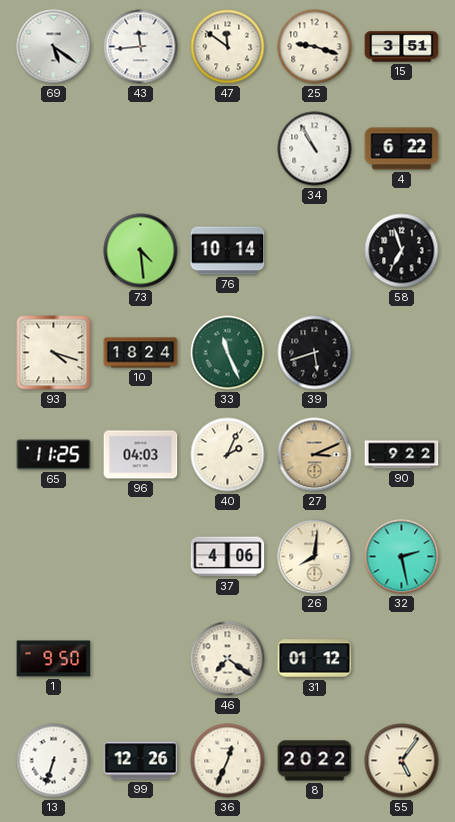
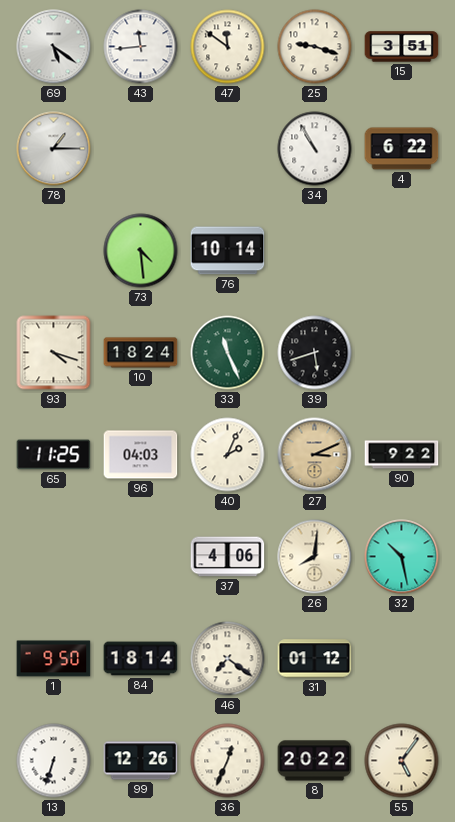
78: none -> 1:15 (54, 149)
58: 6:57 -> none (402, 251)
32: 2:28 -> 10:28 (402, 557)
84: none -> 18:14 (141, 659)
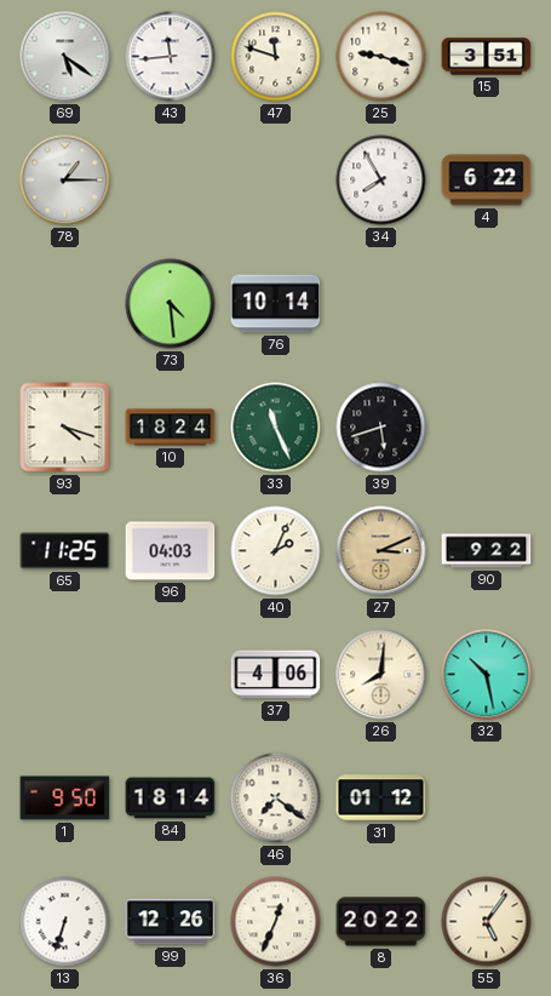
47: 11:51 -> 11:48 (276, 57)
34: 10:55 -> 7:55 (381, 181)
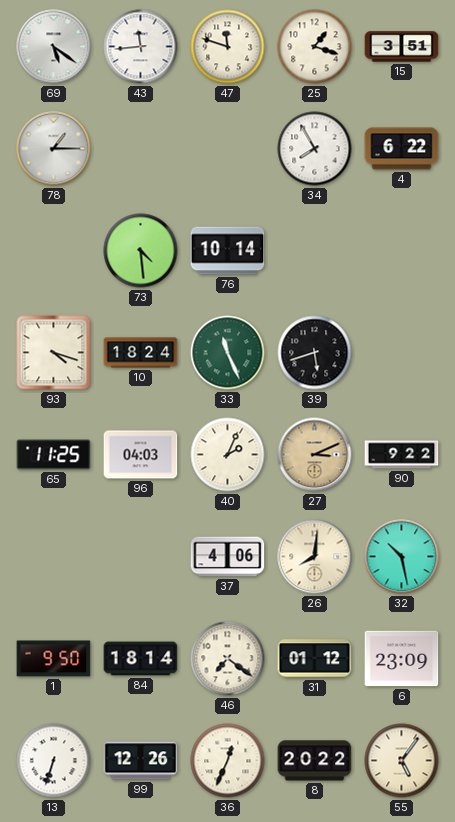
25: 9:18 -> 1:18 (315, 47)
6: none -> 23:09 (402, 659)
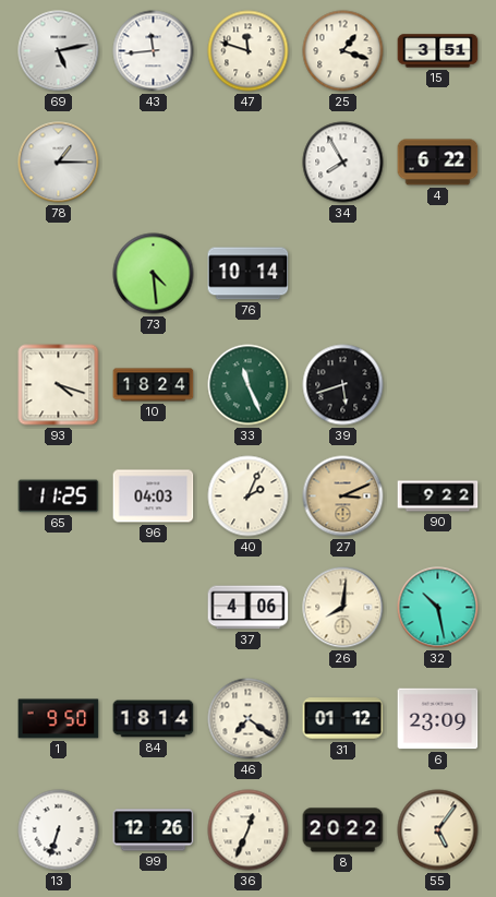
69: 5:21 -> 5:13 (59, 51)
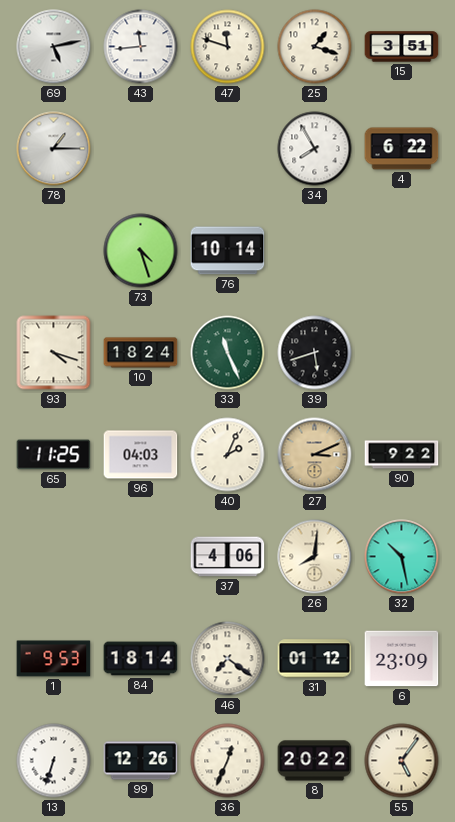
73: 4:29 -> 4:27 (141, 251)
1: 9:50 -> 9:53 (54, 659)
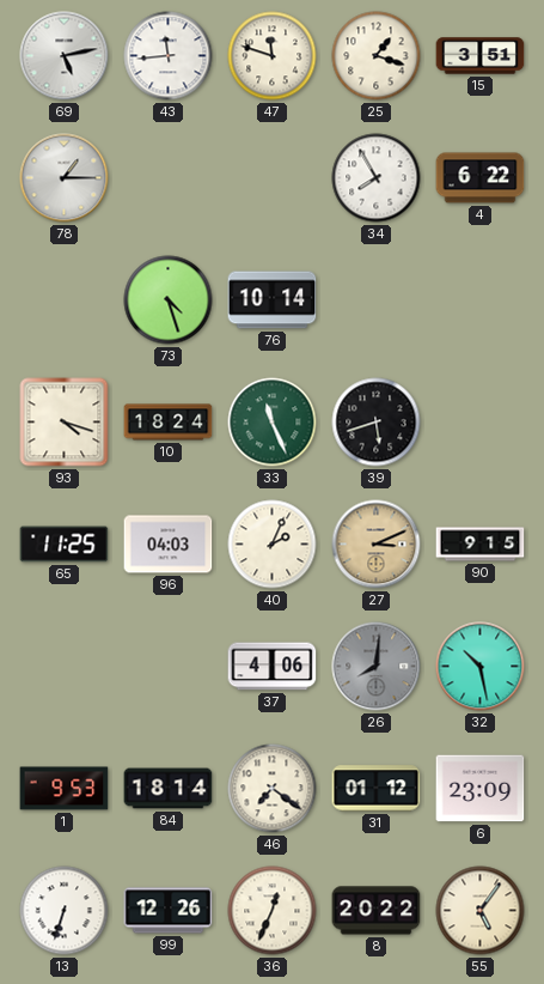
90: 9:22 -> 9:15 (481, 545)
26 dial: cream -> grey (377, 667)
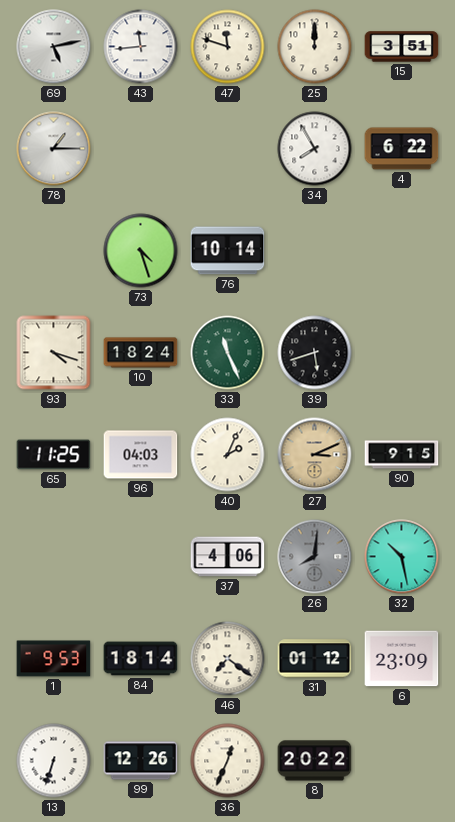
25: 1:18 -> 12:00 (315, 47)
55: 5:06 -> none (481, 911)
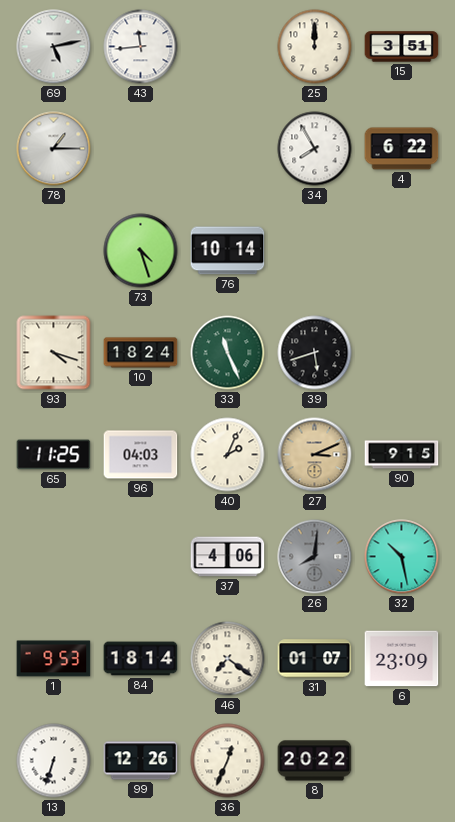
47: 11:48 -> none (228, 47)
31: 01:12 -> 01:07 (315, 659)
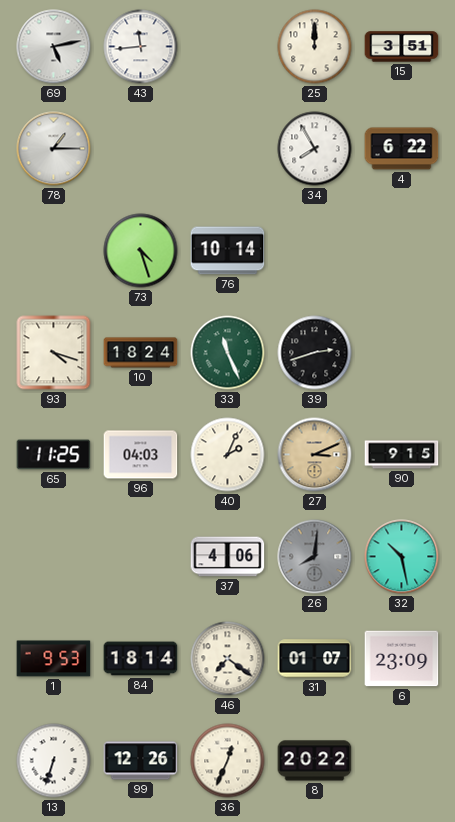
39: 5:42 -> 2:42 (315, 353)
